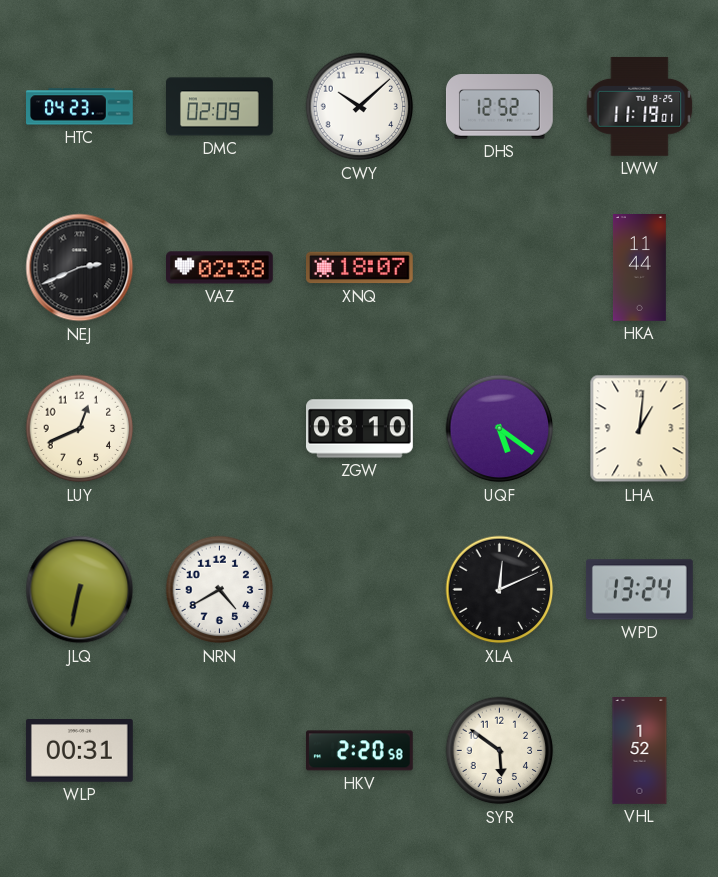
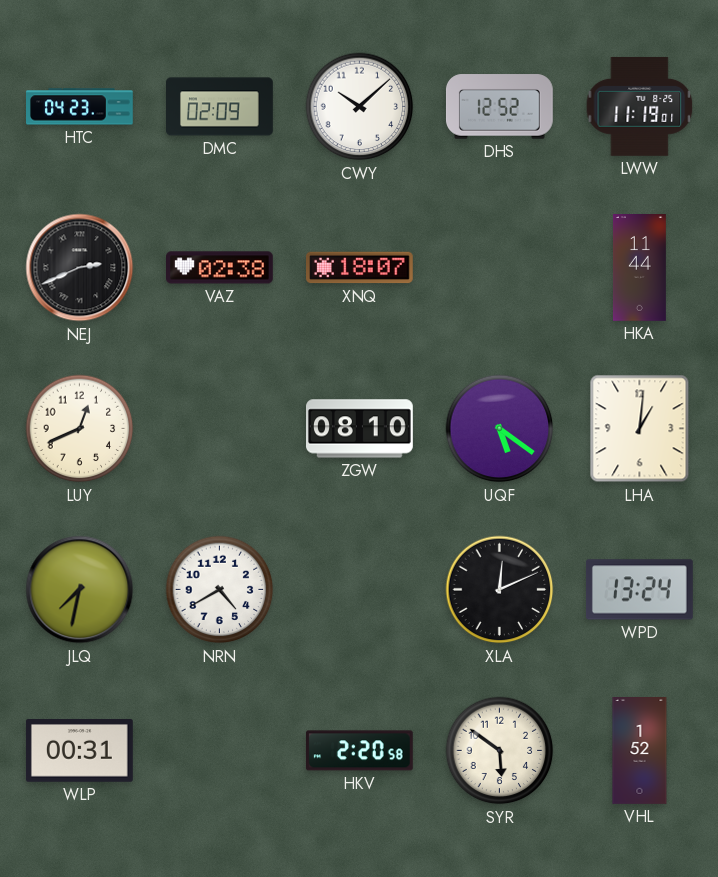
JLQ: 6:32 -> 7:32 (80, 590)
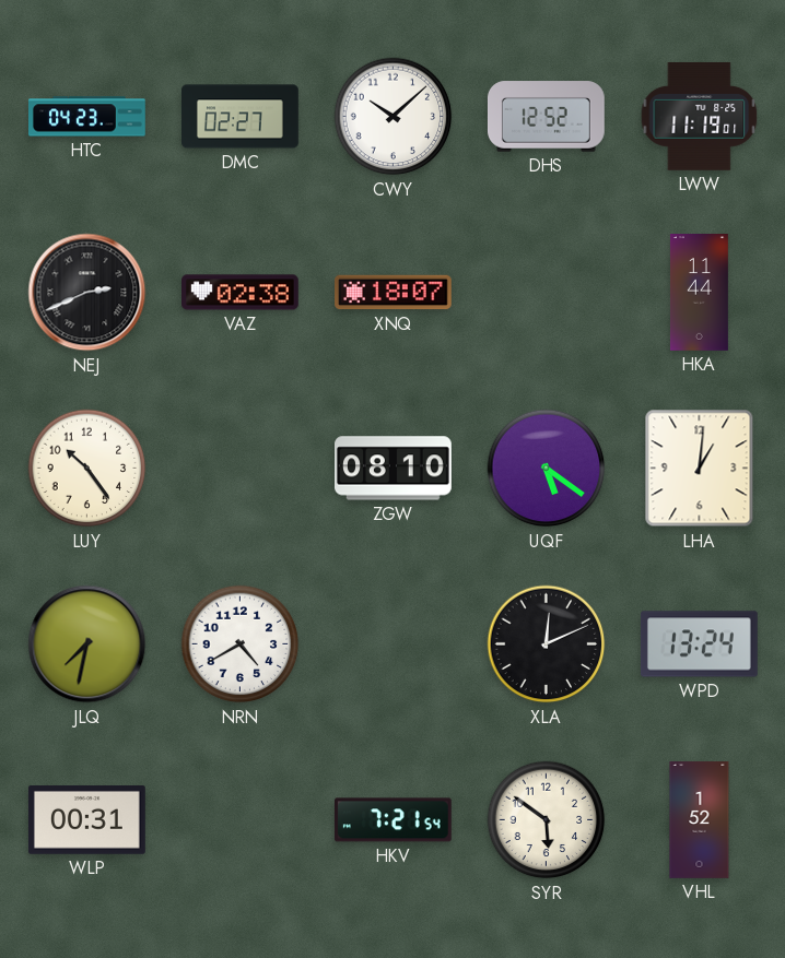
DMC: 02:09 -> 02:27 (241, 117)
LUY: 12:41 -> 10:24 (87, 469)
HKV: 2:20 -> 7:21 (392, 820)
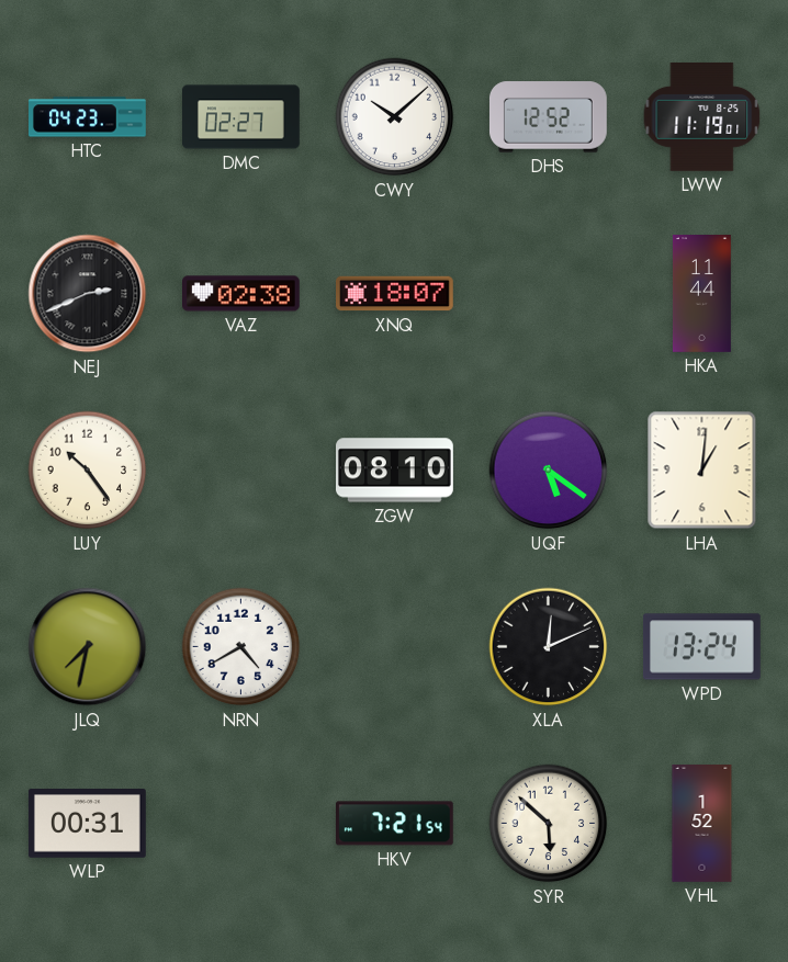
SYR: 5:51 -> 5:52 (549, 824)
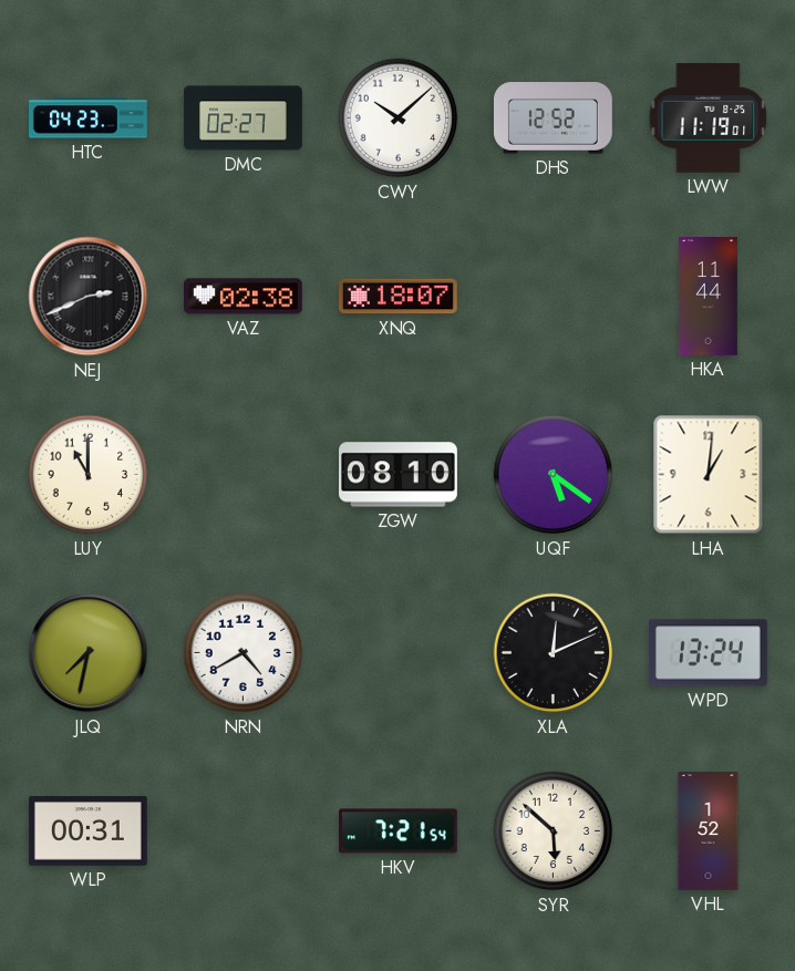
LUY: 10:24 -> 11:00 (89, 475)
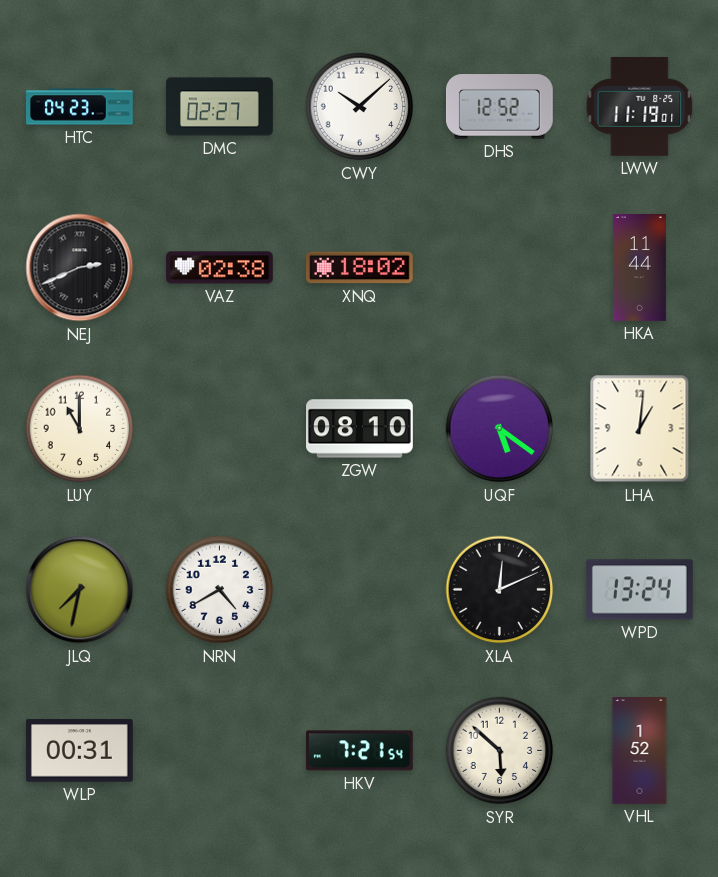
XNQ: 18:07 -> 18:02 (360, 268)
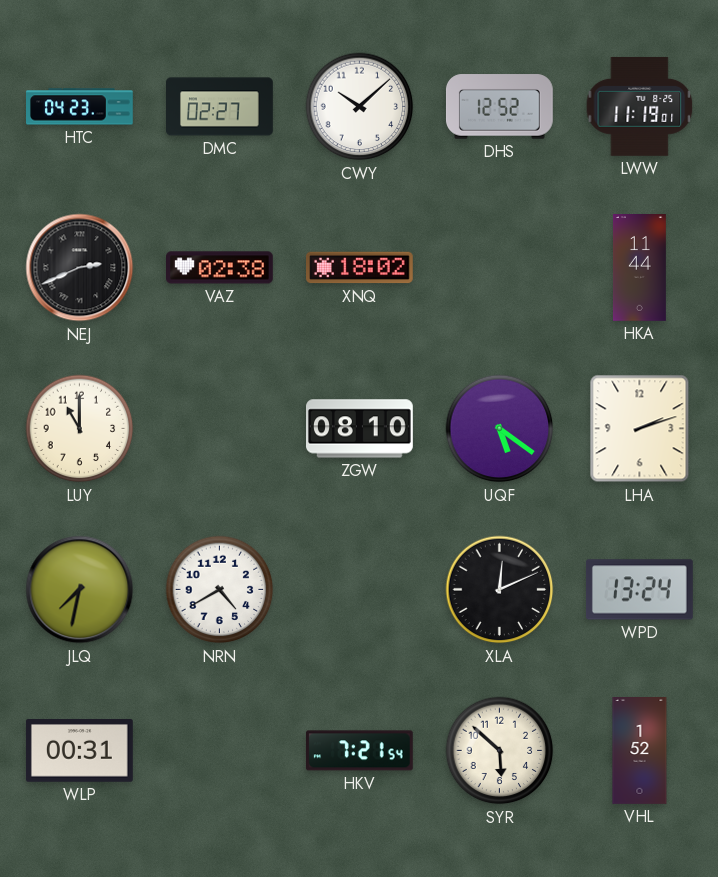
LHA: 1:01 -> 2:12 (640, 429)
